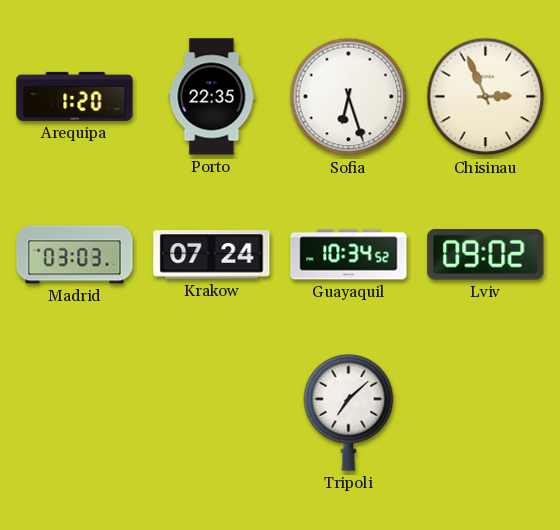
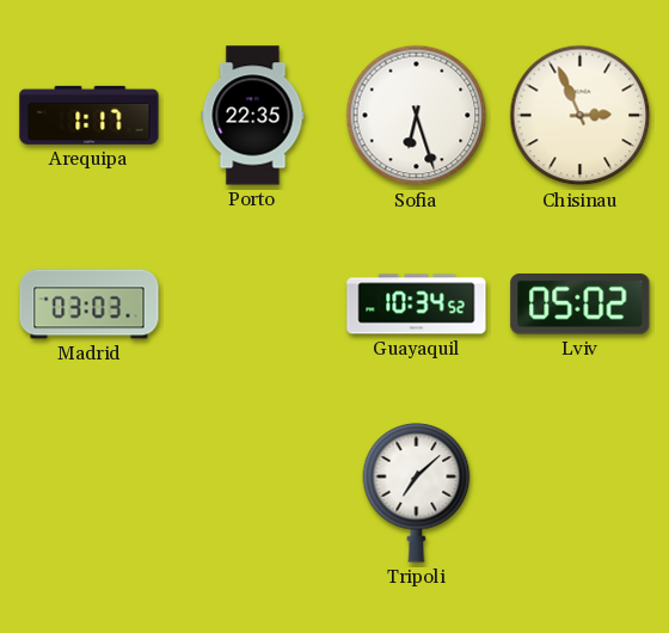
Arequipa: 1:20 -> 1:17 (90, 115)
Krakow: 07:24 -> none (212, 255)
Lviv: 09:02 -> 05:02 (581, 305)
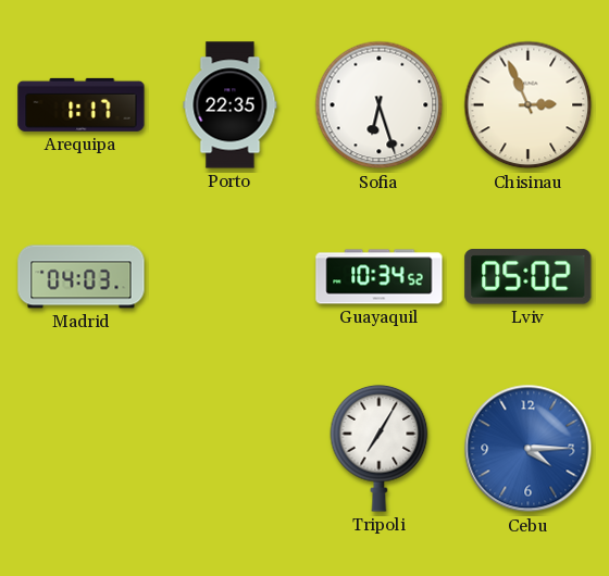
Madrid: 03:03 -> 04:03 (82, 277)
Tripoli: 7:08 -> 7:05 (380, 448)
Cebu: none -> 4:15 (529, 449)
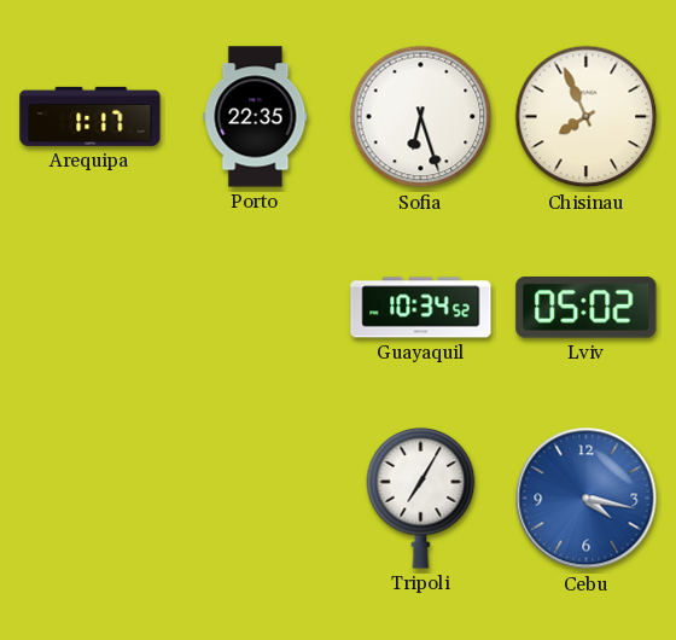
Chisinau: 2:56 -> 7:56 (587, 117)
Madrid: 04:03 -> none (82, 277)
Cebu: 4:15 -> 4:17 (587, 499)
